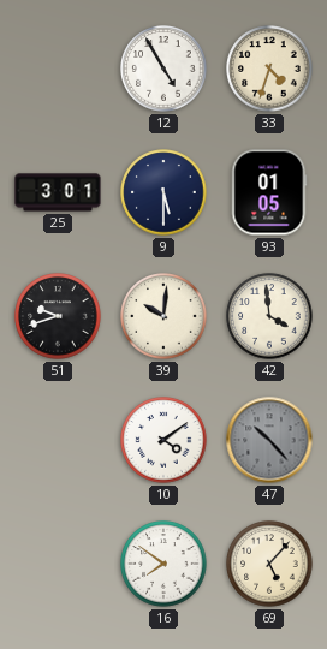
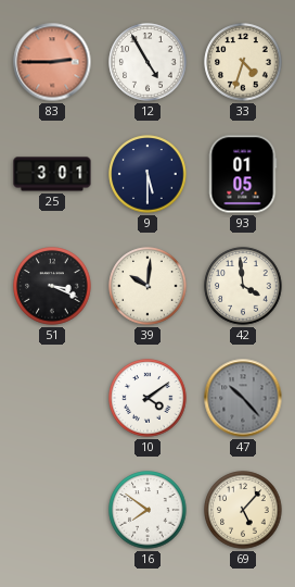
83: none -> 2:45 (52, 62)
51: 9:42 -> 3:19 (52, 286)
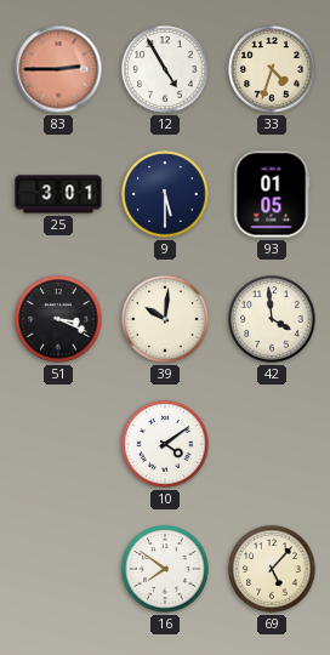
47: 10:23 -> none (243, 398)
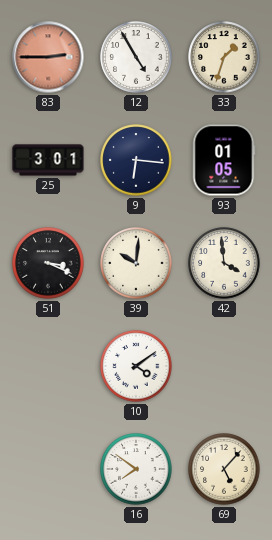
33: 4:33 -> 1:33 (224, 57)
9: 5:30 -> 6:16 (136, 160)
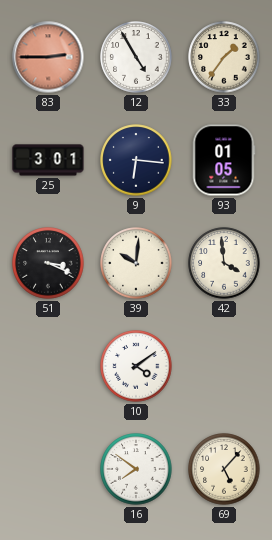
33: 1:33 -> 1:36 (224, 57)
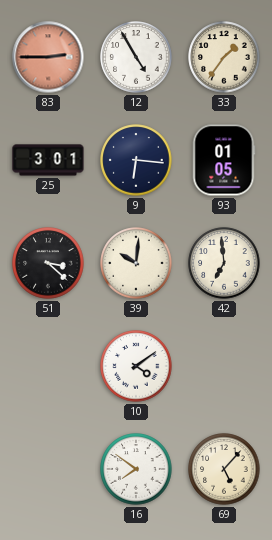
51: 3:19 -> 3:22 (48, 263)
42: 3:59 -> 6:59 (224, 263)
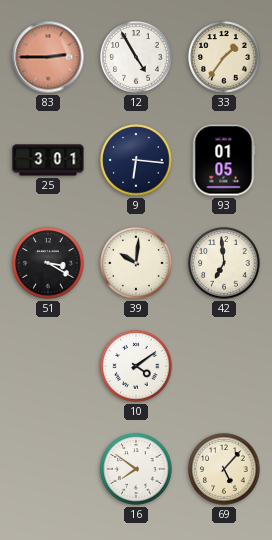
51: 3:22 -> 3:20 (48, 263)
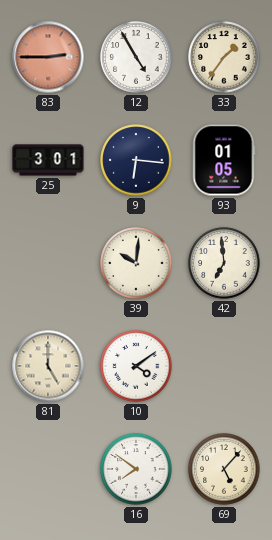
51: 3:20 -> none (48, 263)
81: none -> 5:00 (48, 366)
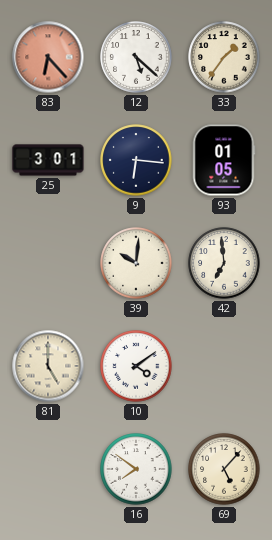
83: 2:45 -> 6:23 (48, 57)
12: 4:55 -> 5:22 (136, 57)
